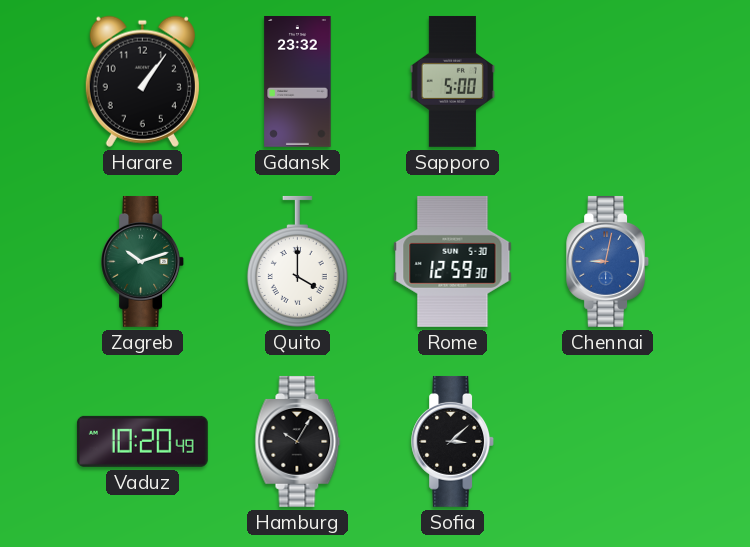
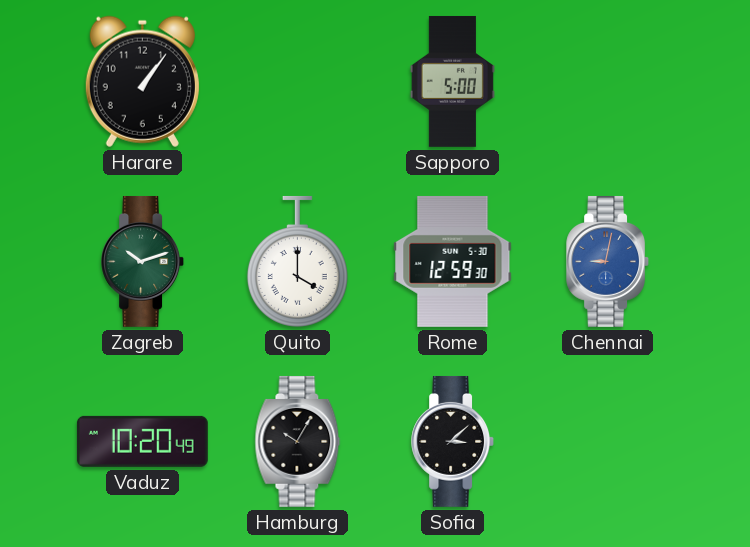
Gdansk: 23:32 -> none (298, 82)
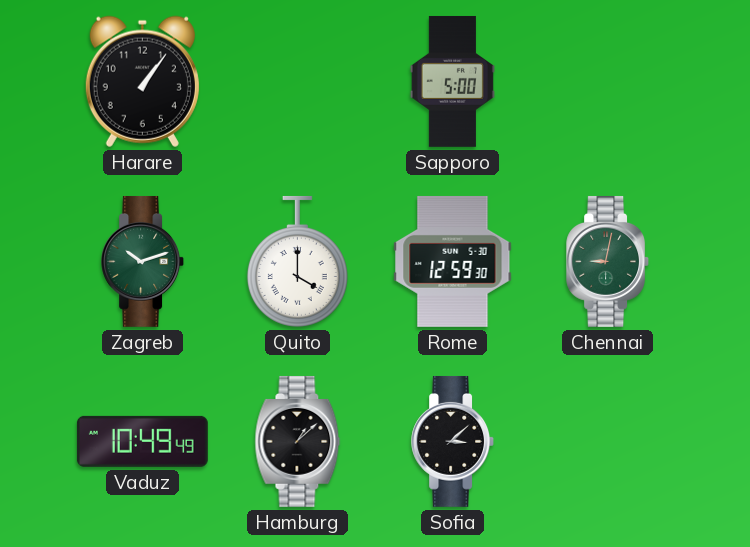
Chennai dial: blue -> green (608, 261)
Vaduz: 10:20 -> 10:49 (142, 441)
Hamburg: 10:05 -> 1:08 (298, 441)
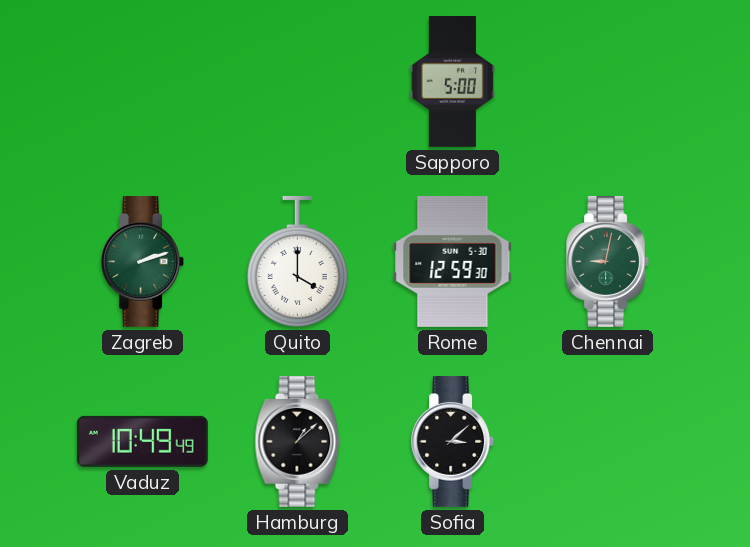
Harare: 1:06 -> none (142, 81)
Zagreb: 10:12 -> 2:12 (143, 261)
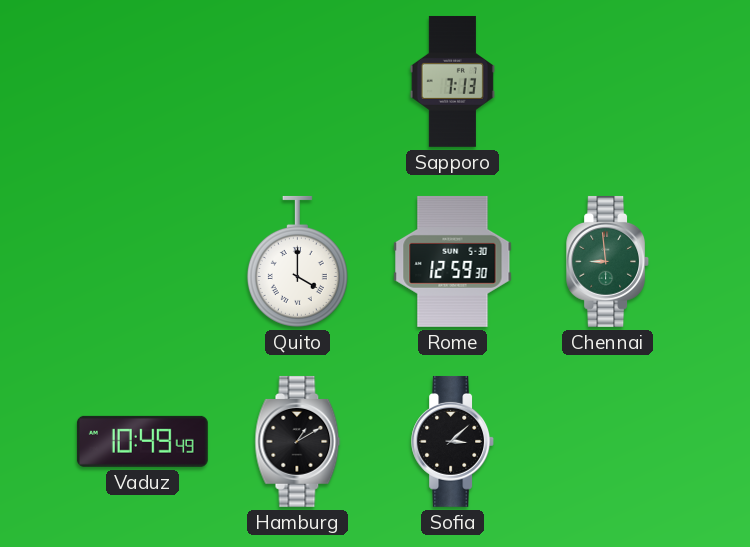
Sapporo: 5:00 -> 7:13 (452, 82)
Zagreb: 2:12 -> none (143, 261)
Chennai: 9:02 -> 8:59 (608, 261)
Hamburg: 1:08 -> 1:10 (298, 441)
